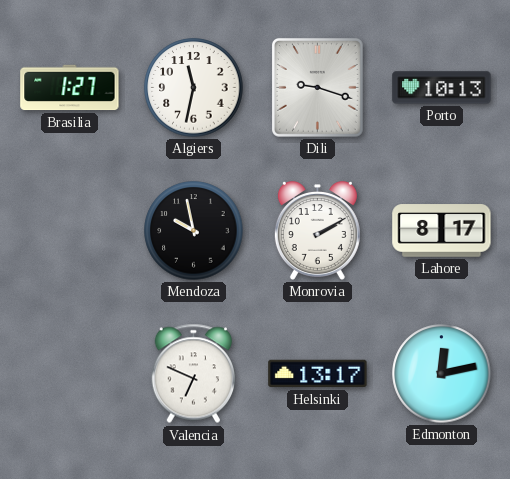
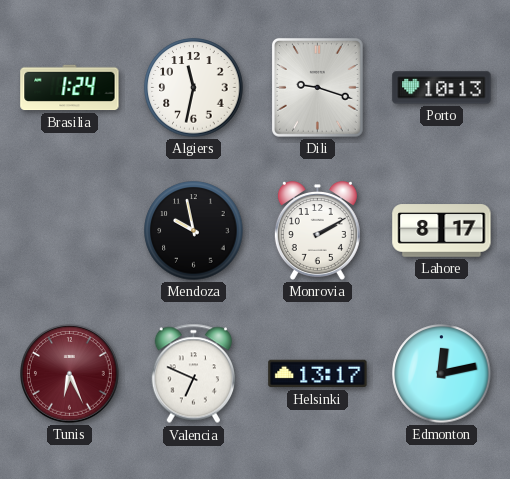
Brasilia: 1:27 -> 1:24 (70, 88)
Tunis: none -> 6:26 (70, 374)
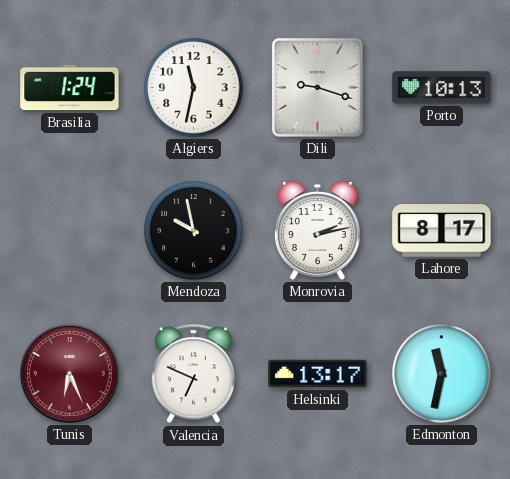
Monrovia: 2:10 -> 2:13 (317, 231)
Edmonton: 12:13 -> 11:32 (442, 374)
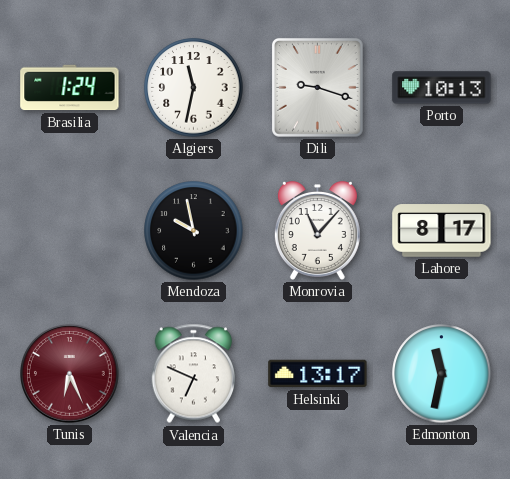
Monrovia: 2:13 -> 11:07 (317, 231)
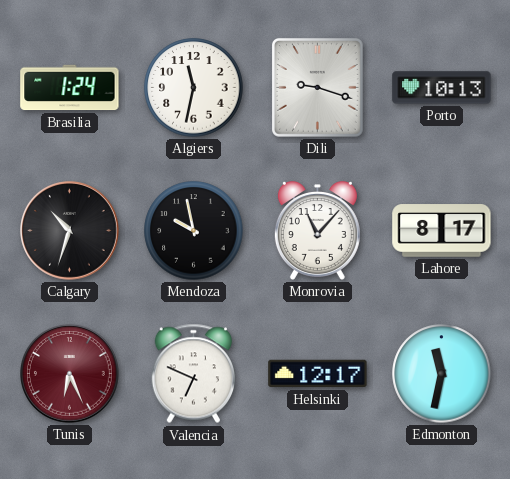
Calgary: none -> 10:33 (70, 231)
Helsinki: 13:17 -> 12:17 (318, 374)
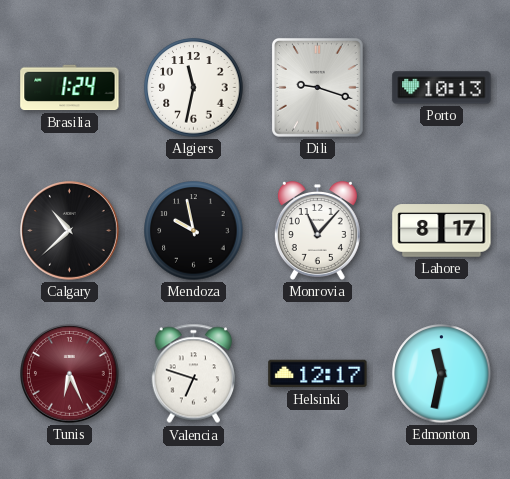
Calgary: 10:33 -> 10:38 (70, 231)
Valencia: 6:49 -> 6:48 (193, 374)
